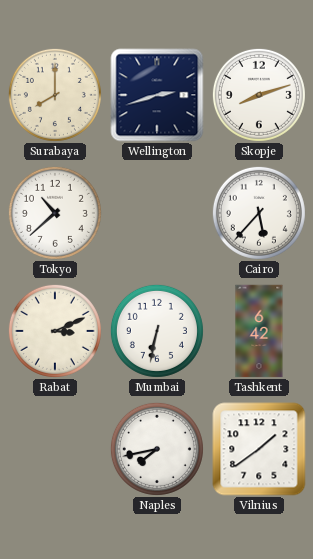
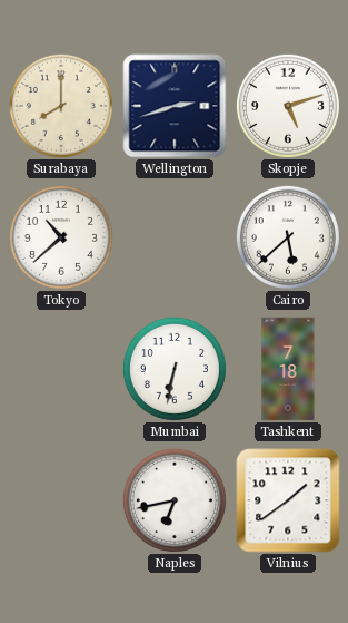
Skopje: 8:12 -> 5:12 (288, 106)
Cairo: 5:37 -> 5:38 (288, 237)
Rabat: 3:11 -> none (55, 331)
Tashkent: 6:42 -> 7:18 (288, 369)
Naples: 7:43 -> 6:43 (175, 500)
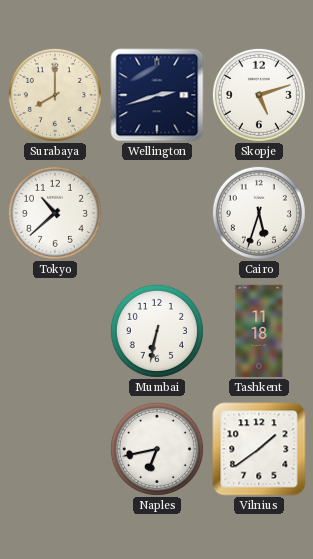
Cairo: 5:38 -> 5:33 (259, 213)
Tashkent: 7:18 -> 11:18 (259, 331)
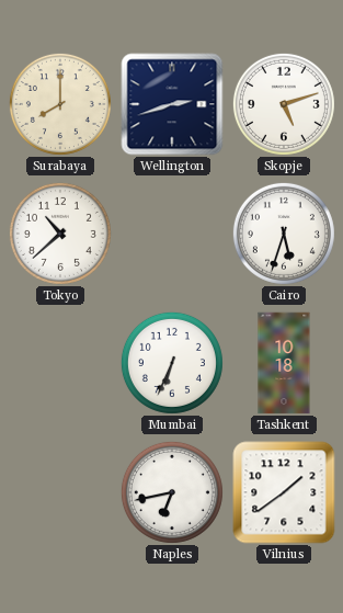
Mumbai: 6:32 -> 6:34 (172, 363)
Tashkent: 11:18 -> 10:18 (284, 363)
